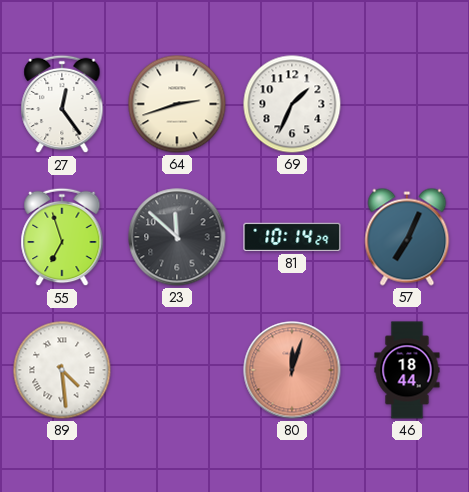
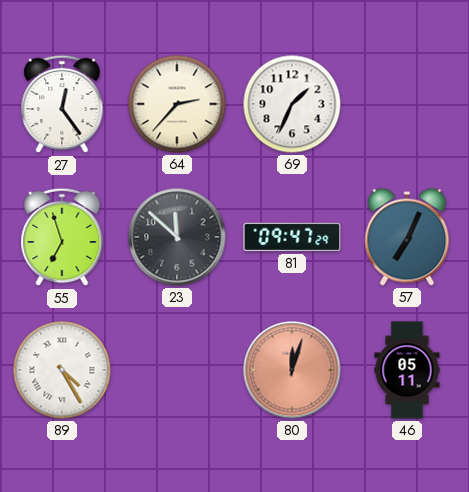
64: 2:42 -> 2:37 (177, 104)
81: 10:14 -> 09:47 (292, 237)
89: 4:29 -> 4:25 (62, 370)
46: 18:44 -> 05:11 (407, 370)
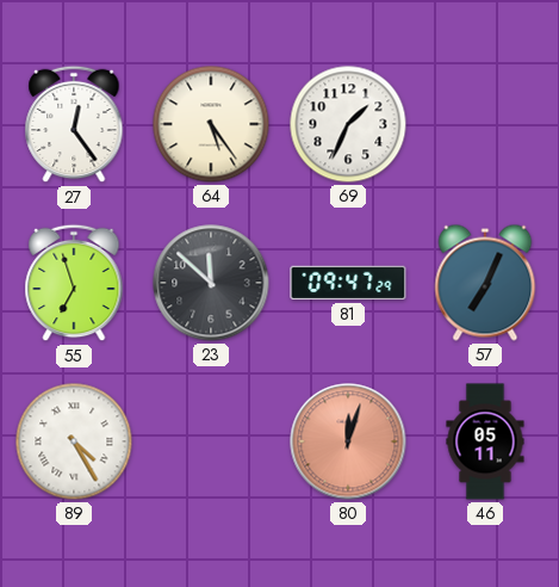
64: 2:37 -> 5:24 (211, 124)
